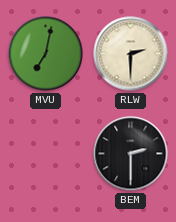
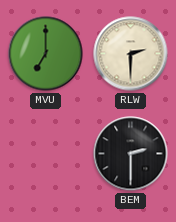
MVU: 7:02 -> 7:00 (46, 54)
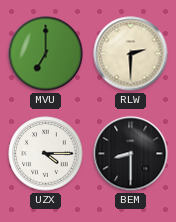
UZX: none -> 4:15 (46, 154)
BEM: 2:30 -> 8:30 (131, 154)
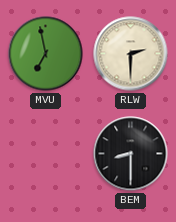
MVU: 7:00 -> 6:58 (46, 54)
UZX: 4:15 -> none (46, 154)
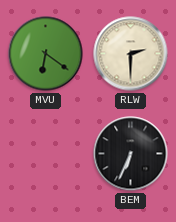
MVU: 6:58 -> 6:21 (46, 54)
BEM: 8:30 -> 6:34 (131, 154)
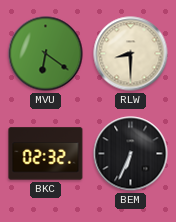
RLW: 2:30 -> 8:30 (131, 54)
BKC: none -> 02:32 (46, 154)
